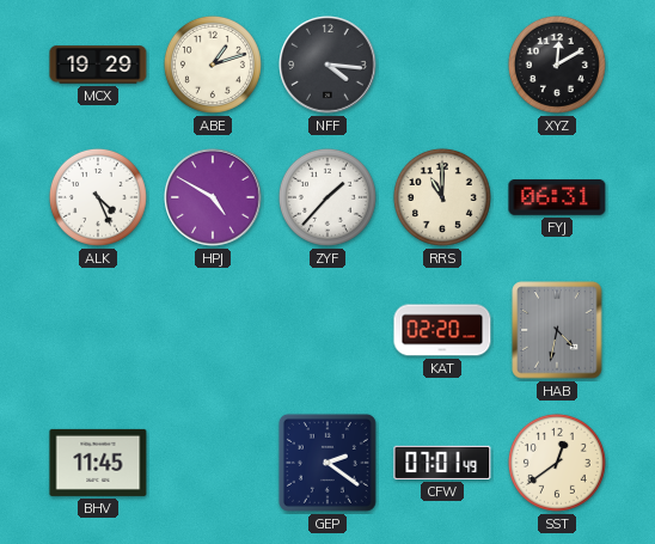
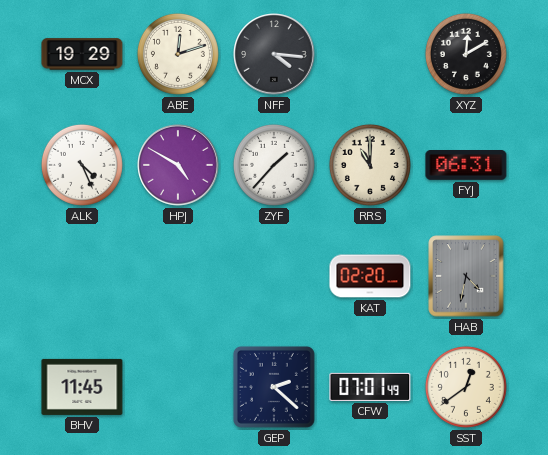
ABE: 1:12 -> 12:12 (178, 54)
GEP: 2:21 -> 2:22 (274, 387)
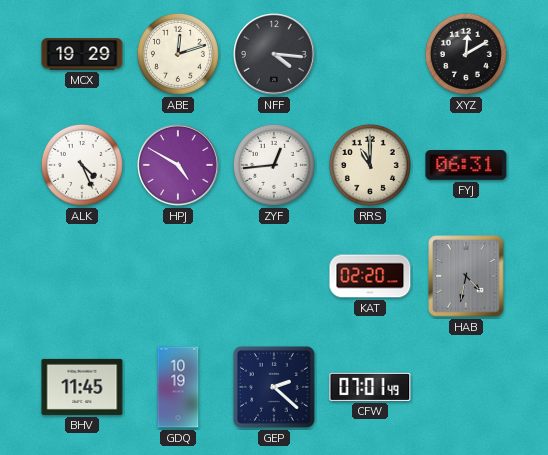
ZYF: 1:37 -> 12:44 (274, 165)
GDQ: none -> 10:19 (178, 387)
SST: 12:39 -> none (466, 387)
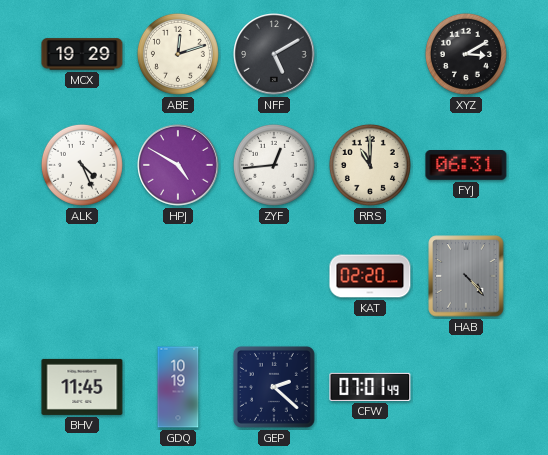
NFF: 4:16 -> 5:10 (274, 54)
XYZ: 12:10 -> 3:10 (466, 54)
HAB: 4:32 -> 4:23 (466, 276)
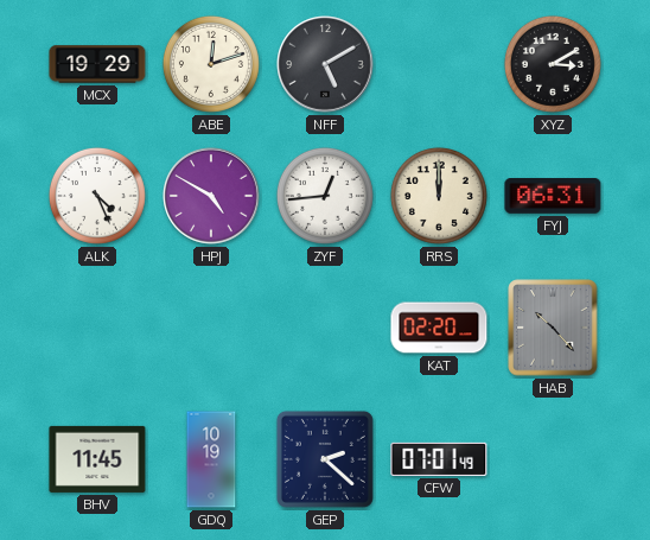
RRS: 11:00 -> 12:00 (439, 196)
HAB: 4:23 -> 10:23 (553, 328)
